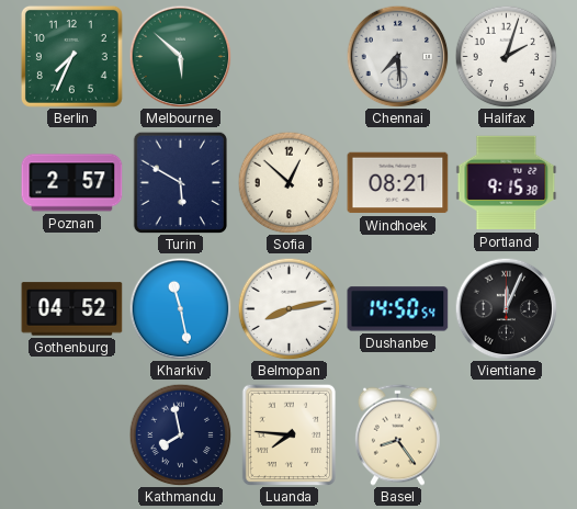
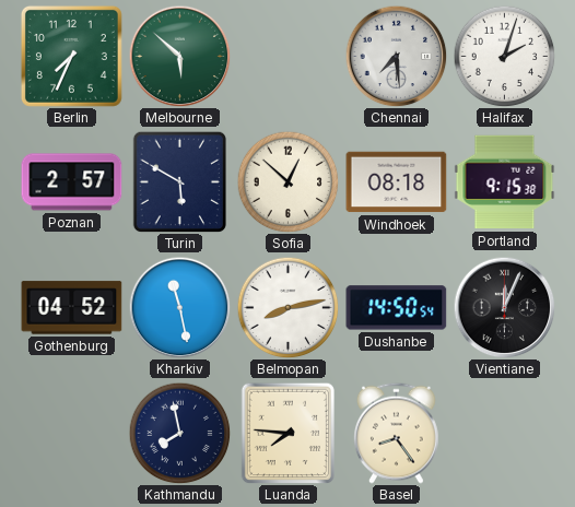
Windhoek: 08:21 -> 08:18 (397, 182)
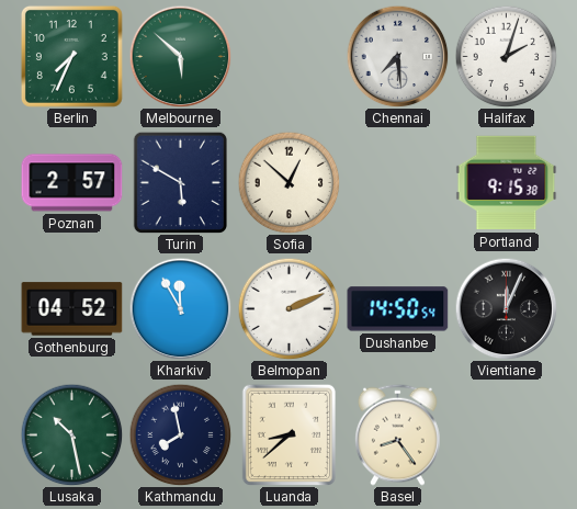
Windhoek: 08:18 -> none (397, 182)
Kharkiv: 11:28 -> 11:55 (180, 308)
Belmopan: 8:13 -> 2:11 (288, 308)
Lusaka: none -> 10:28 (71, 434)
Luanda: 7:46 -> 8:38 (288, 434)
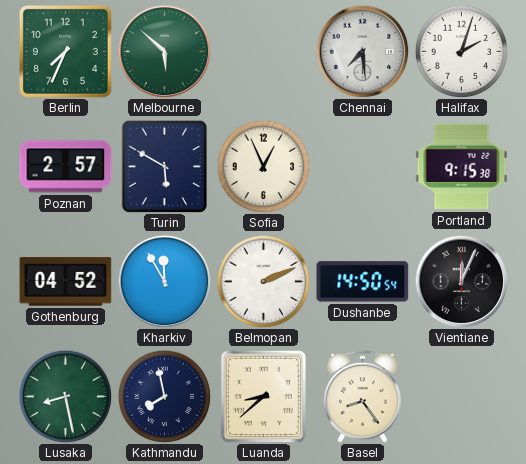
Sofia: 12:52 -> 12:56 (263, 166)
Lusaka: 10:28 -> 8:28 (65, 396)
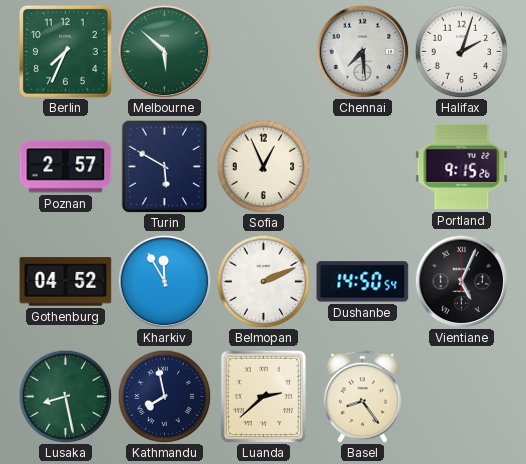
Portland: 9:15:38 -> 9:15:26 (462, 167)
Vientiane: 12:04 -> 5:04 (461, 281)
Luanda: 8:38 -> 2:38 (263, 396)
